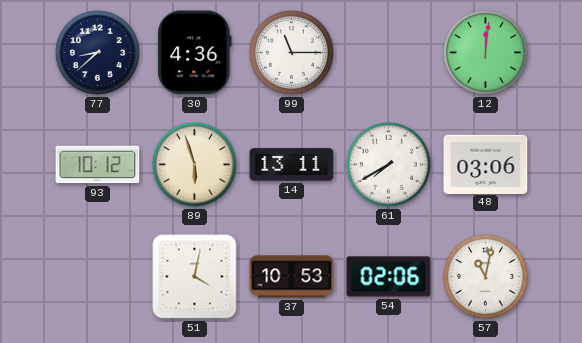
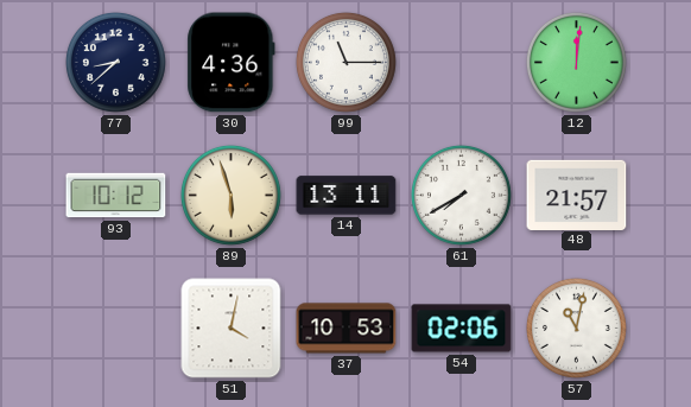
48: 03:06 -> 21:57 (577, 195)
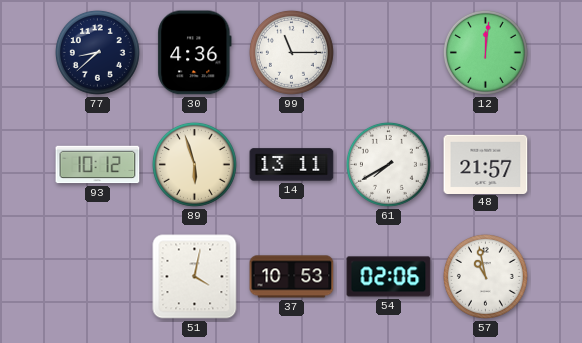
57: 11:02 -> 10:58 (485, 276)
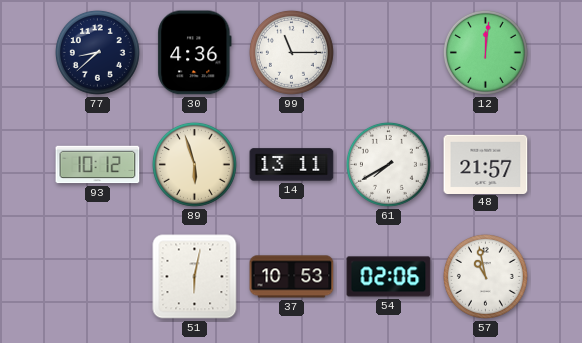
51: 4:02 -> 6:02 (195, 277)
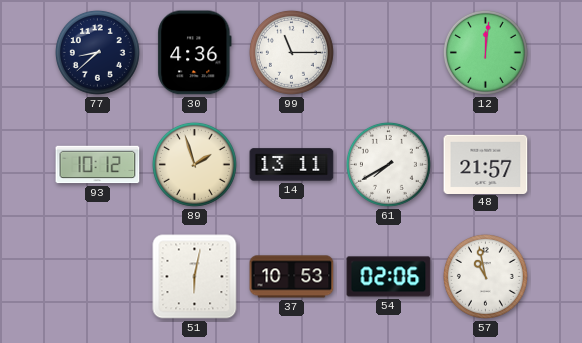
89: 5:57 -> 1:57 (194, 164)
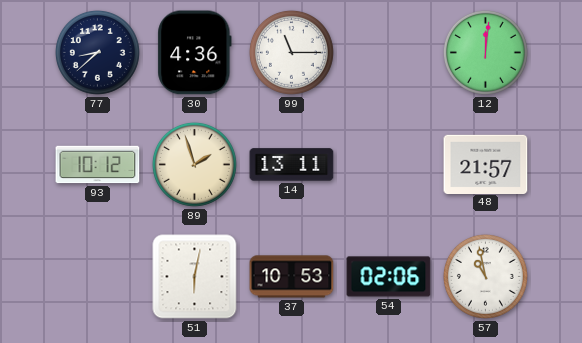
61: 7:40 -> none (388, 164)
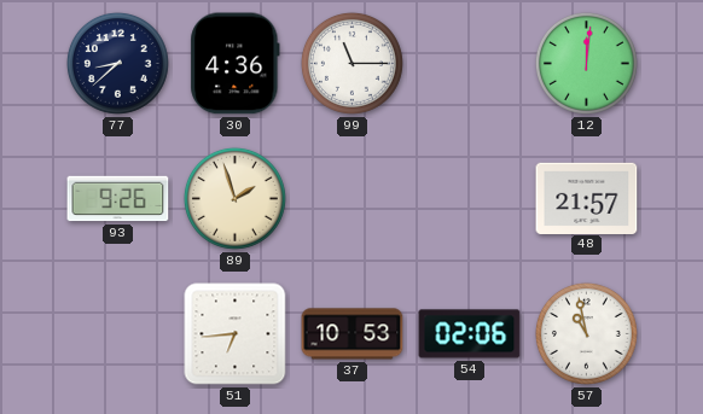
93: 10:12 -> 9:26 (118, 199)
14: 13:11 -> none (292, 165)
51: 6:02 -> 6:44 (236, 334)
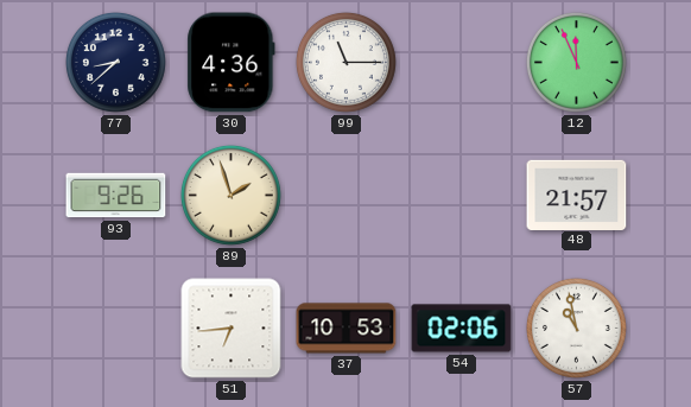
12: 12:01 -> 11:56 (576, 62)
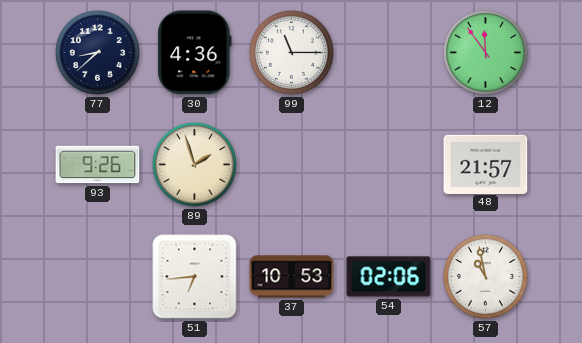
12: 11:56 -> 11:54 (485, 52)
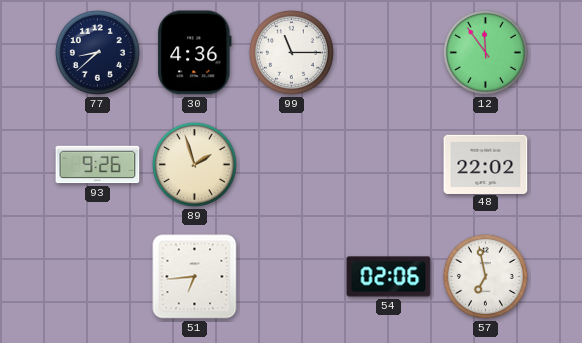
48: 21:57 -> 22:02 (486, 164)
37: 10:53 -> none (292, 277)
57: 10:58 -> 6:58 (485, 276)
